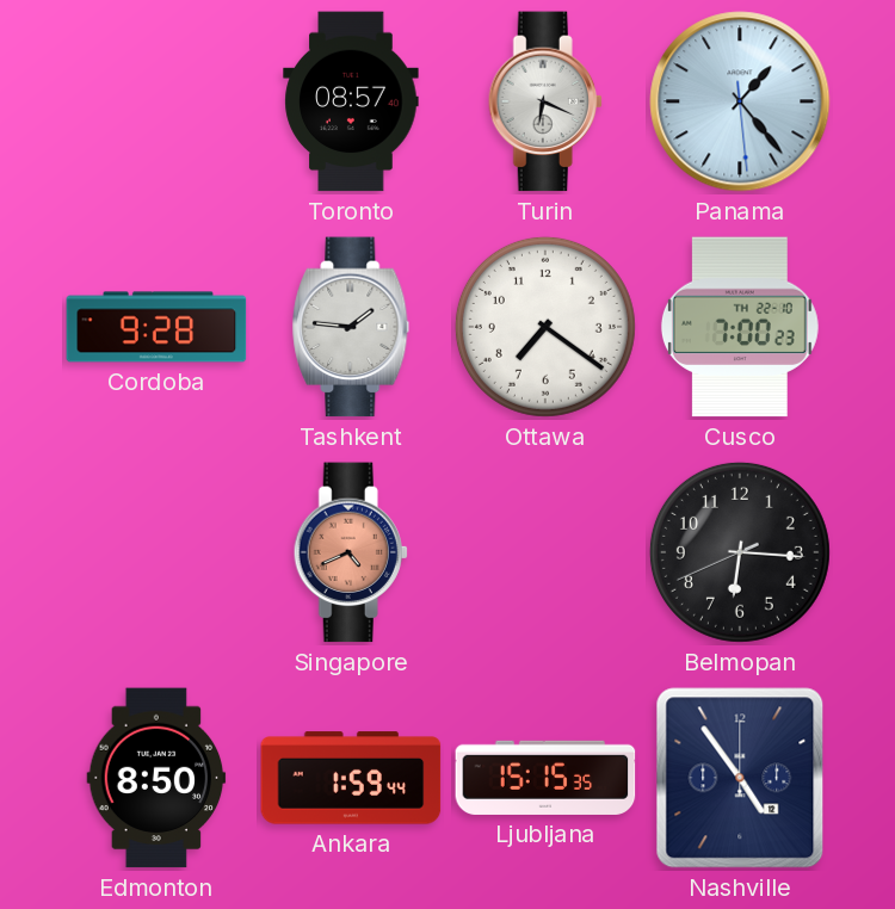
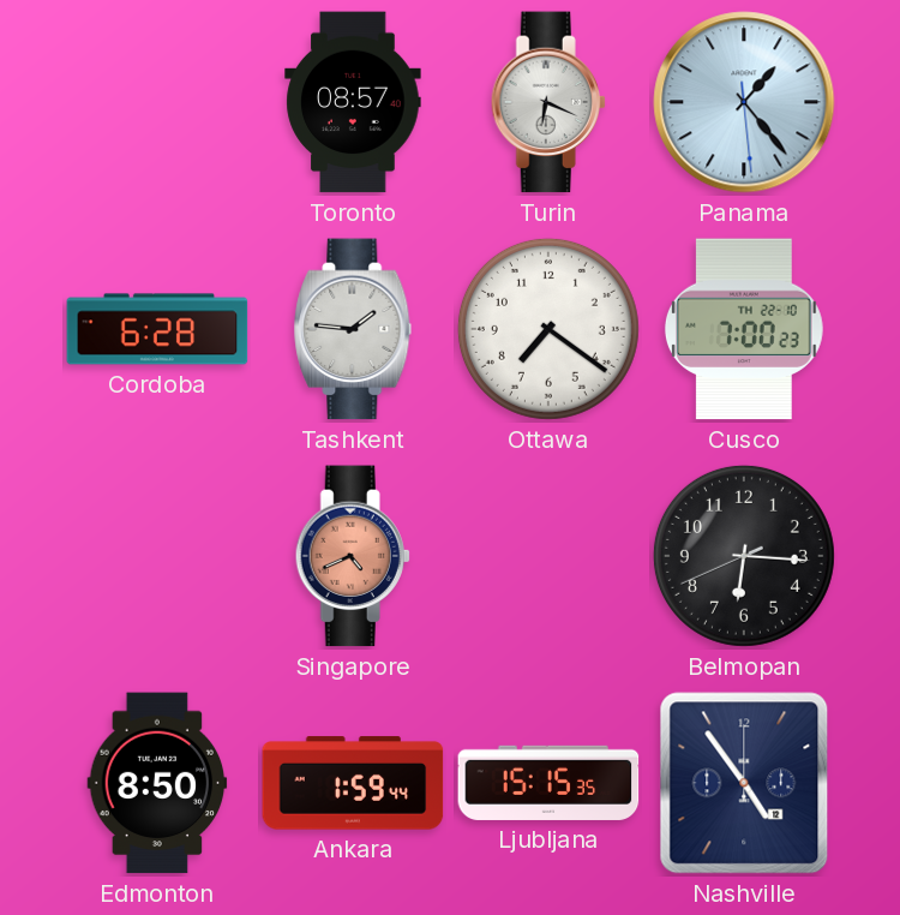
Cordoba: 9:28 -> 6:28 (157, 329)
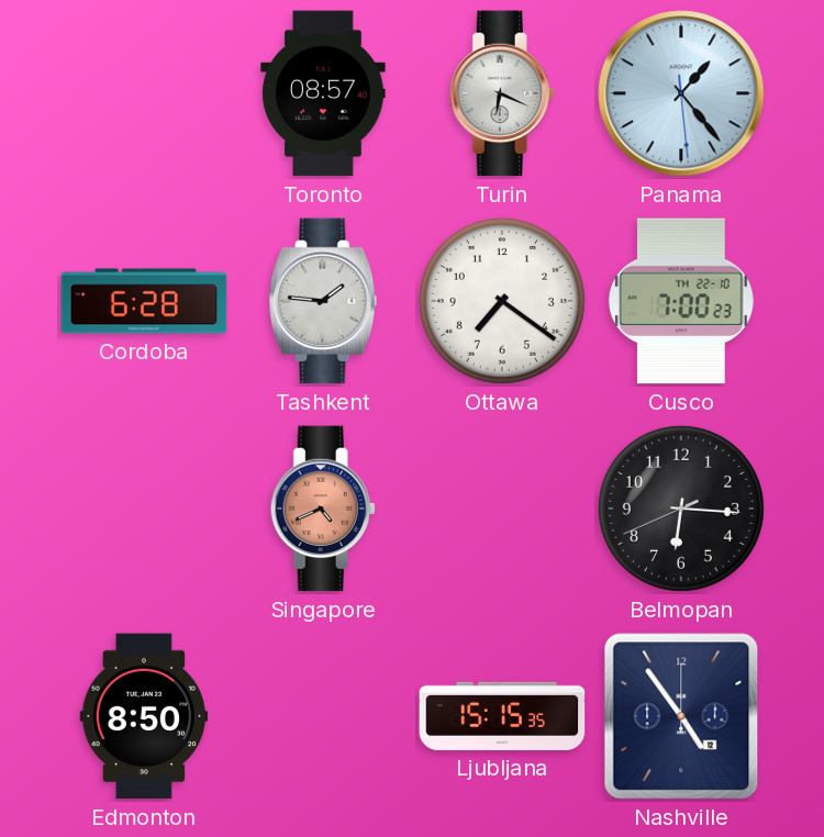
Ankara: 1:59 -> none (353, 783)
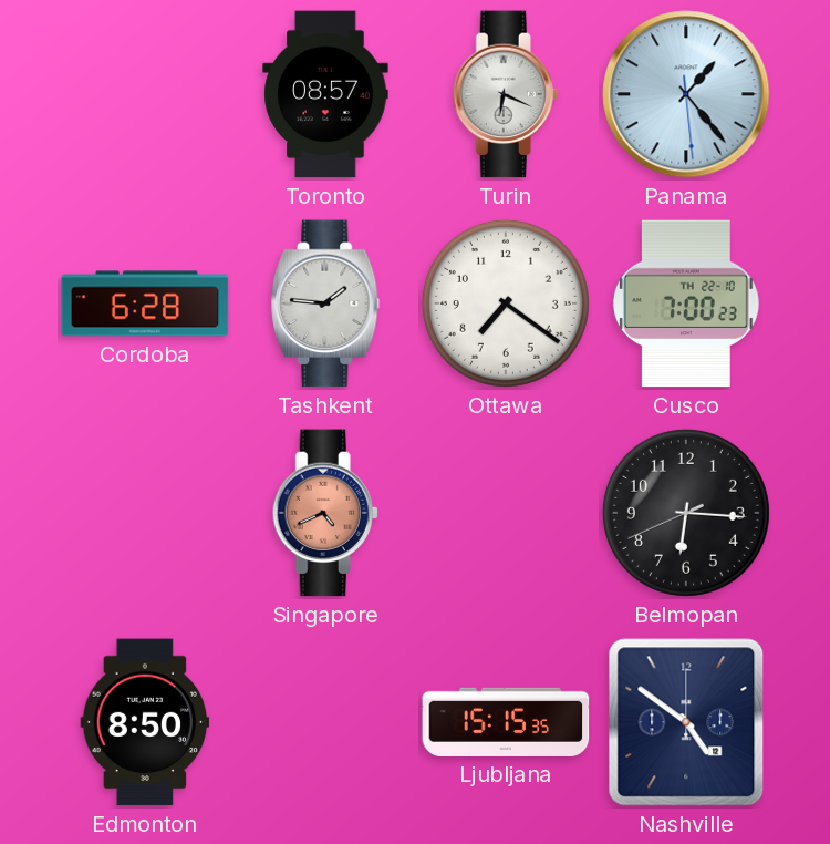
Nashville: 4:54 -> 4:51 (686, 722)
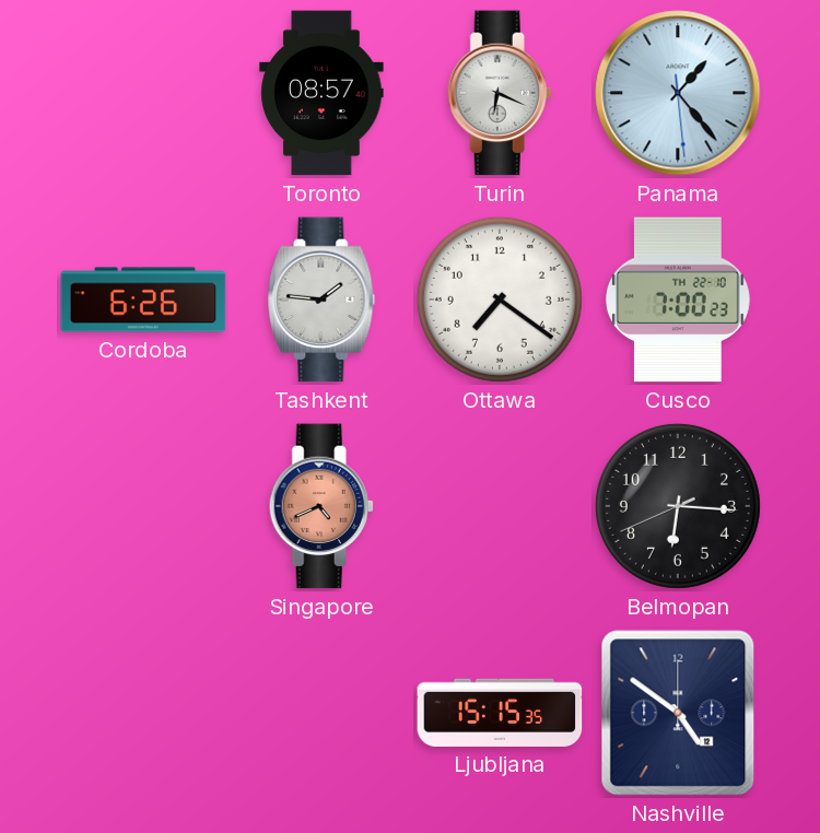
Cordoba: 6:28 -> 6:26 (143, 300)
Edmonton: 8:50 -> none (145, 722)
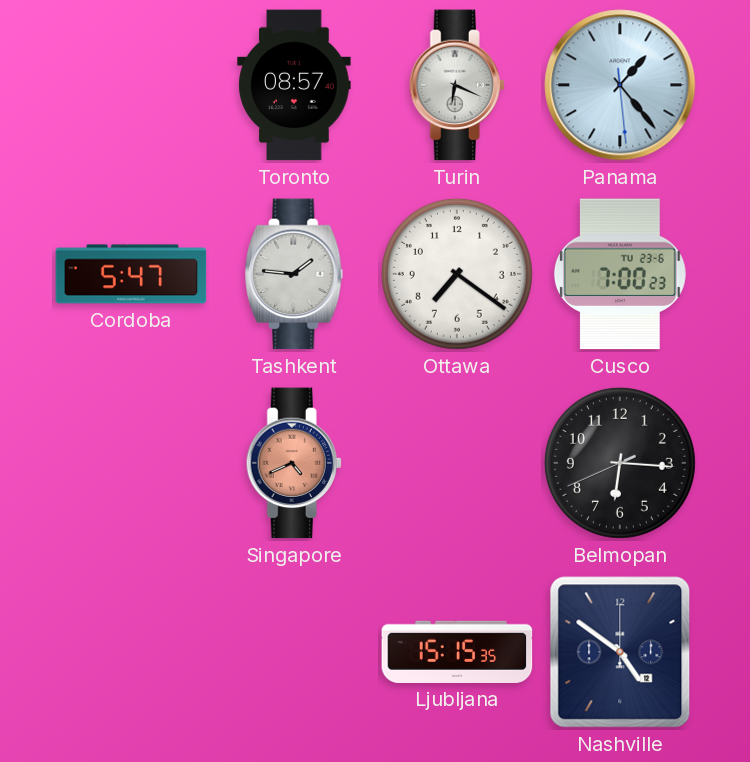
Cordoba: 6:26 -> 5:47 (131, 274)
Cusco date: TH 22-10 -> TU 23-6 (620, 274)
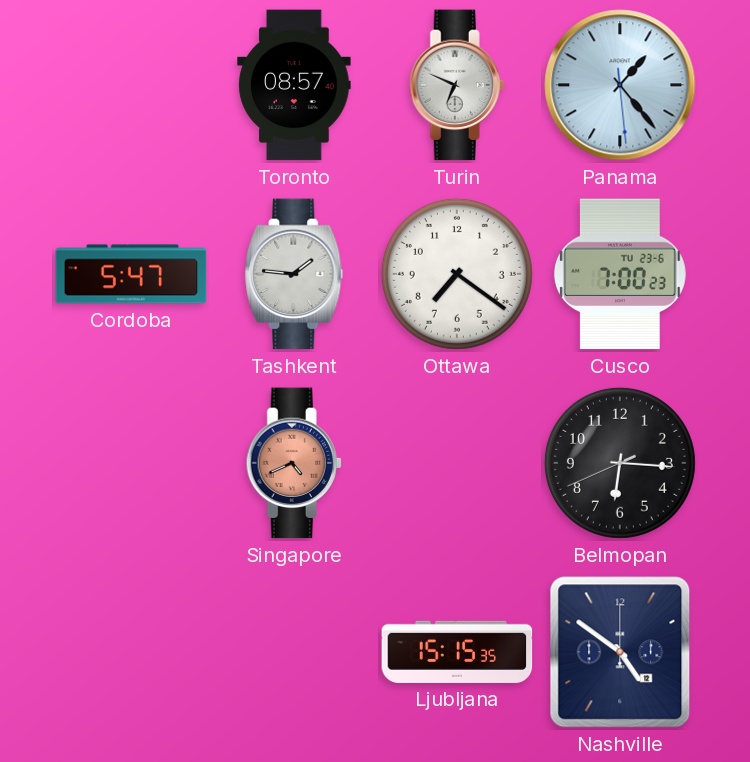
Turin: 6:19 -> 6:49 (457, 85)
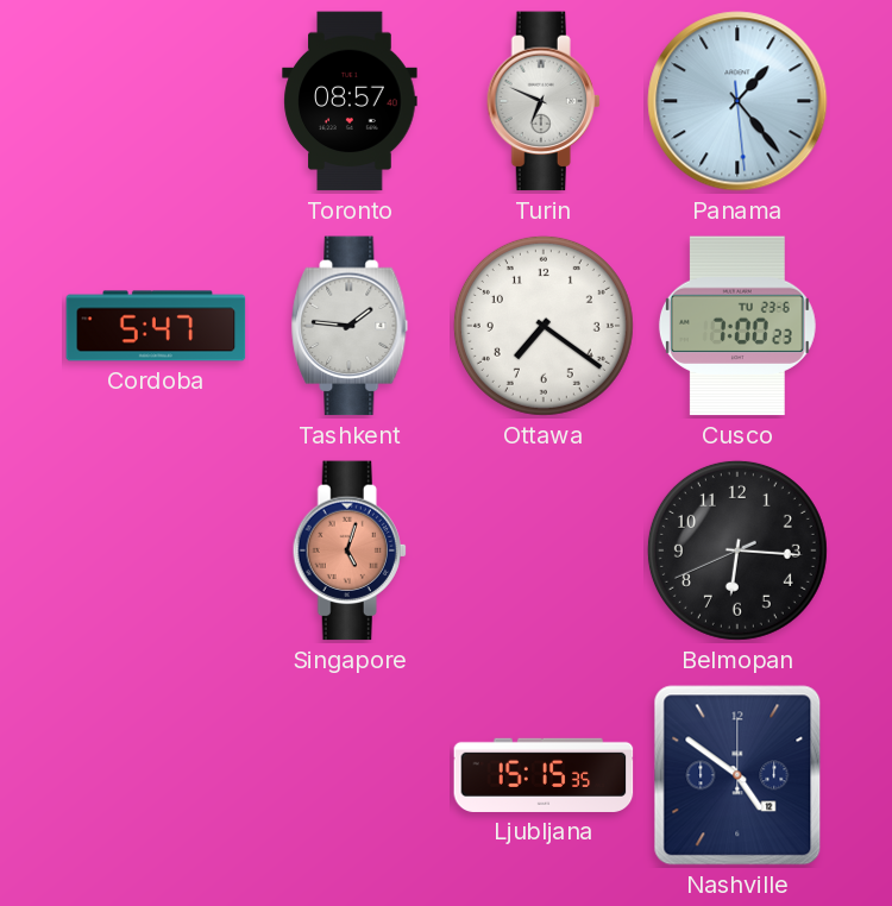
Singapore: 4:41 -> 5:03 (350, 550)
